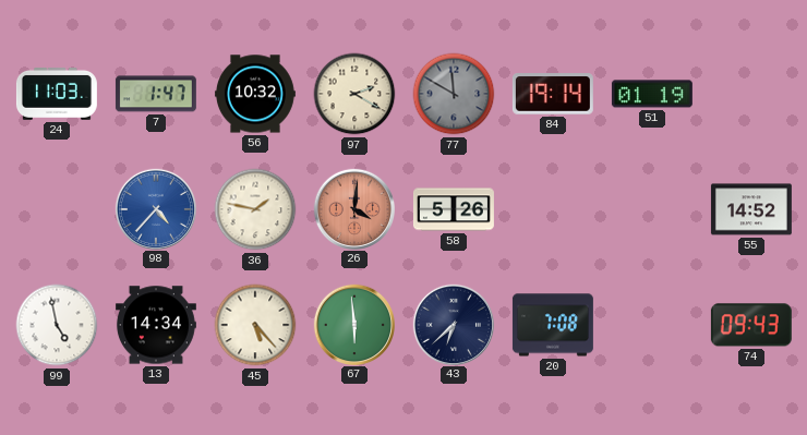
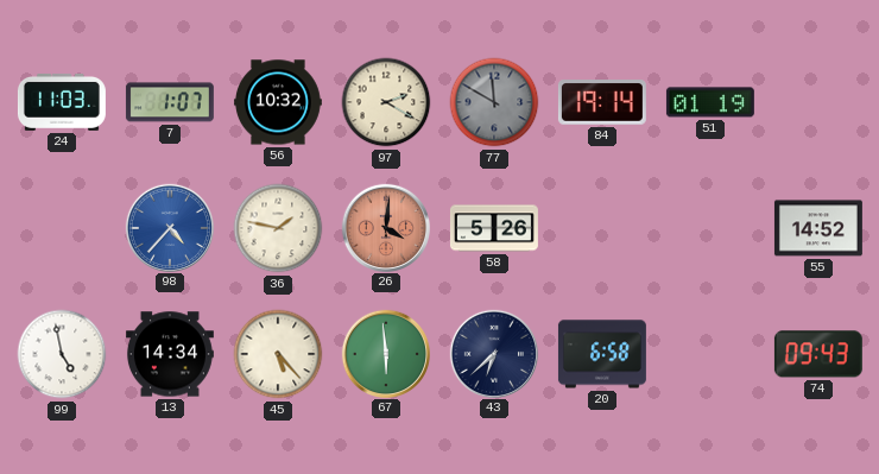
7: 1:47 -> 1:07 (170, 102)
20: 7:08 -> 6:58 (602, 354)
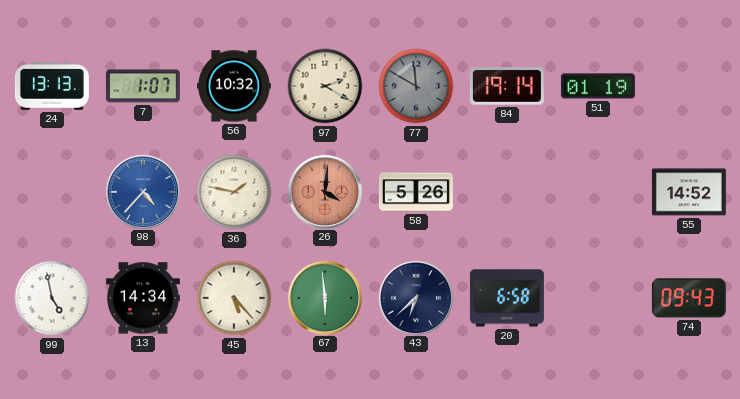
24: 11:03 -> 13:13 (52, 86)
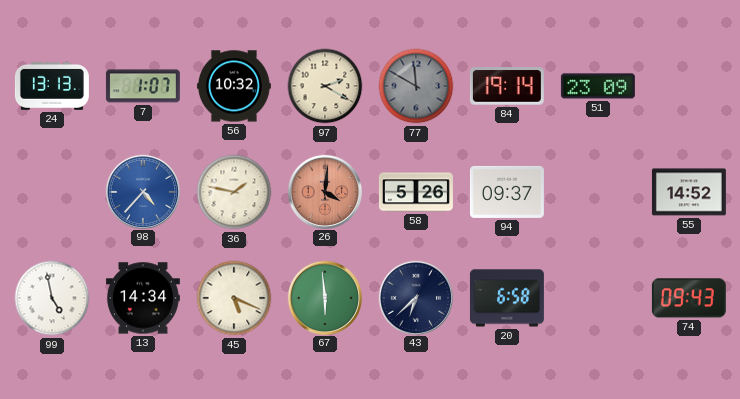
51: 01:19 -> 23:09 (598, 86)
94: none -> 09:37 (507, 192)
45: 5:23 -> 5:19 (234, 298)
